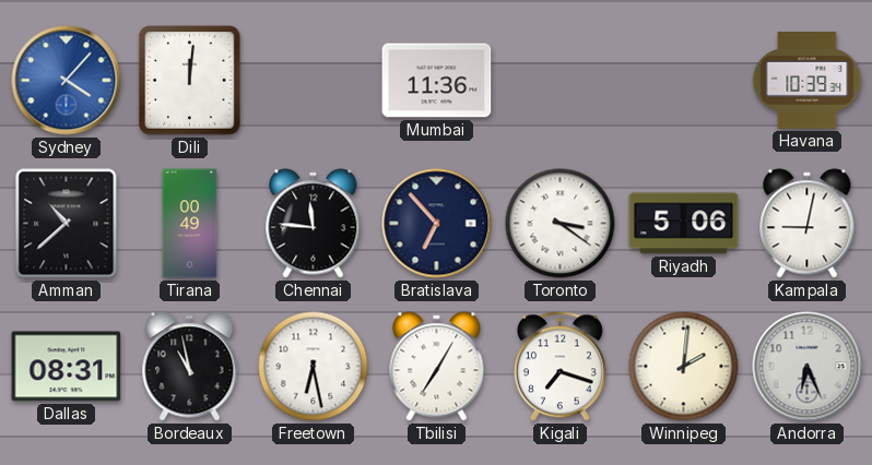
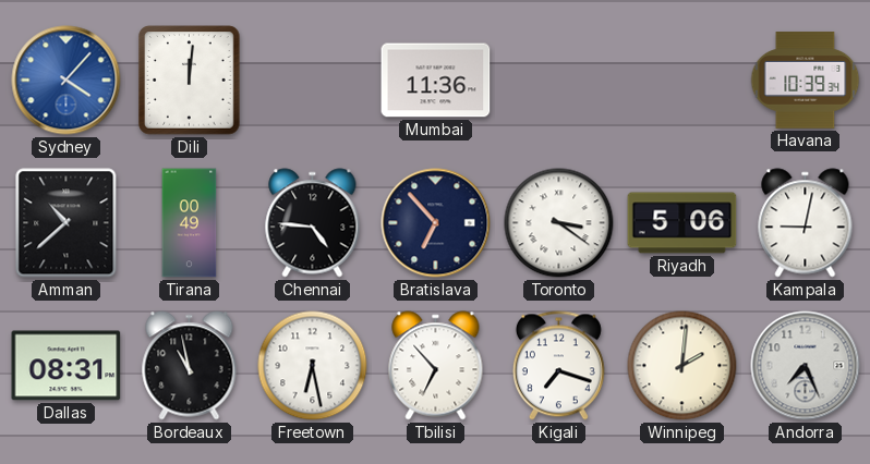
Chennai: 11:46 -> 4:46 (313, 223)
Tbilisi: 7:05 -> 6:53 (436, 366)
Andorra: 6:26 -> 7:26 (806, 366)
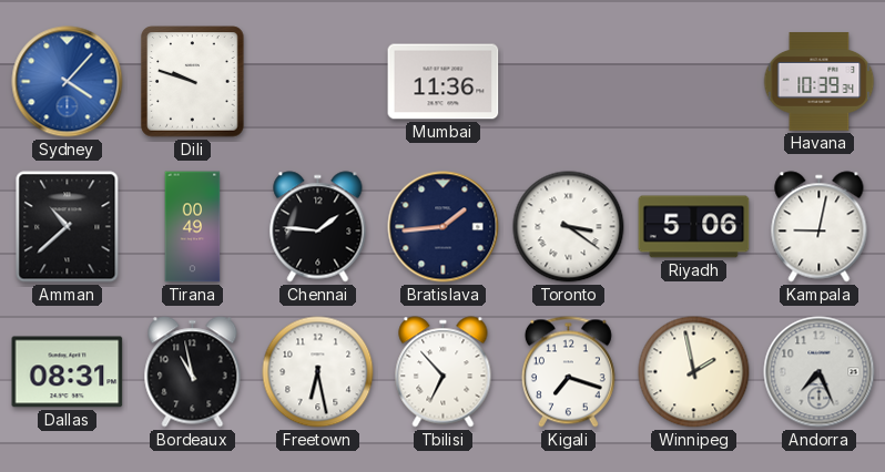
Dili: 12:01 -> 9:48 (193, 82)
Chennai: 4:46 -> 1:46 (318, 227)
Bratislava: 6:53 -> 1:44 (444, 227)
Winnipeg: 2:01 -> 1:58 (694, 372)
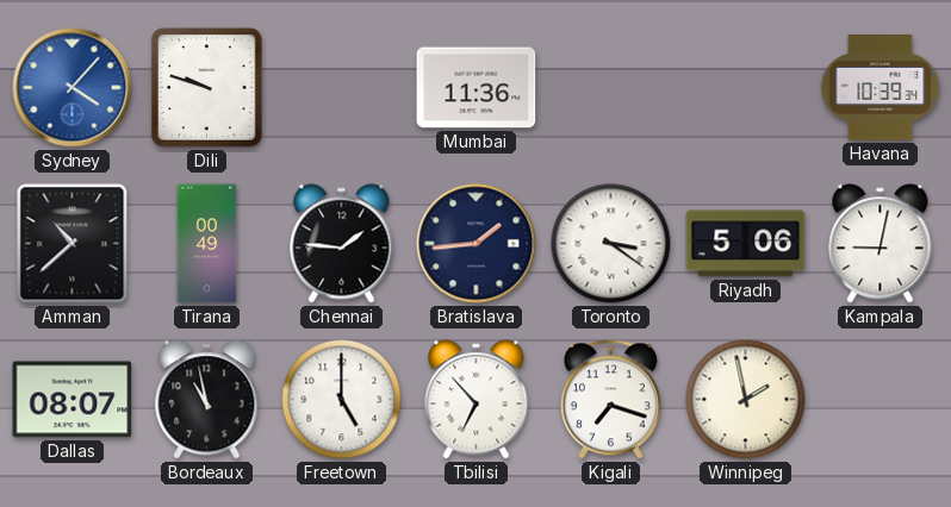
Dallas: 08:31 -> 08:07 (73, 400)
Freetown: 6:28 -> 5:00 (342, 400)
Andorra: 7:26 -> none (820, 372)
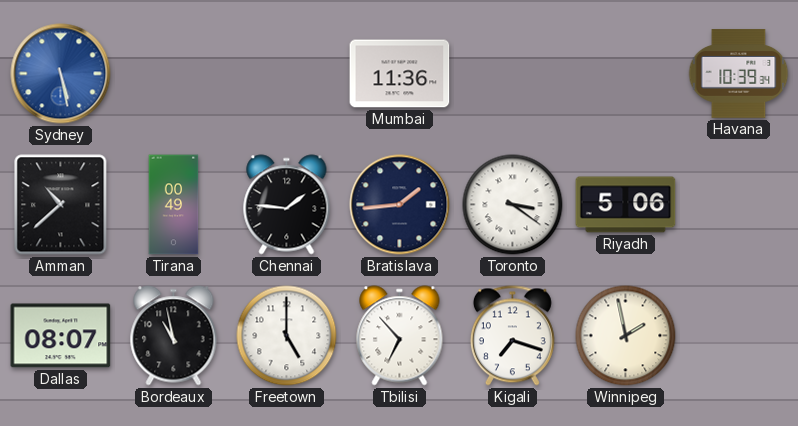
Sydney: 4:07 -> 5:28 (61, 74)
Dili: 9:48 -> none (207, 88)
Kampala: 9:02 -> none (881, 244)
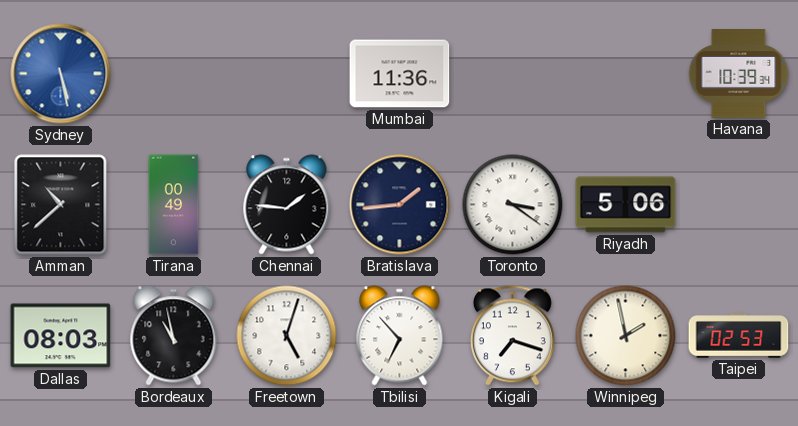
Dallas: 08:07 -> 08:03 (61, 336)
Freetown: 5:00 -> 5:03 (287, 336)
Taipei: none -> 02:53 (739, 336)
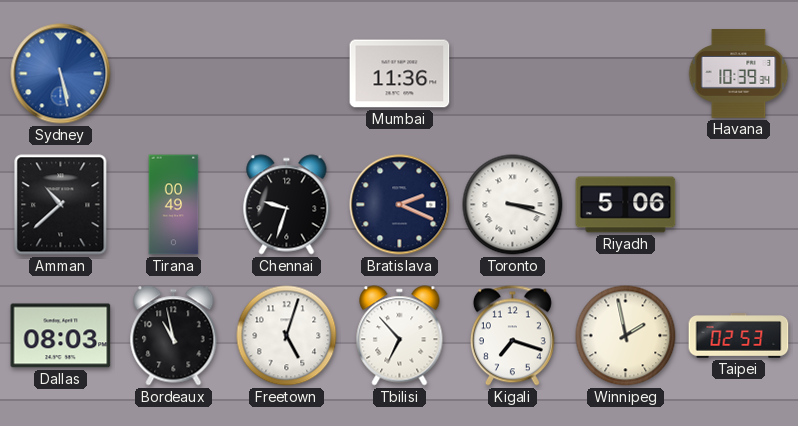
Chennai: 1:46 -> 9:33 (287, 205)
Bratislava: 1:44 -> 2:19 (400, 205)
Toronto: 3:21 -> 3:18 (513, 205)
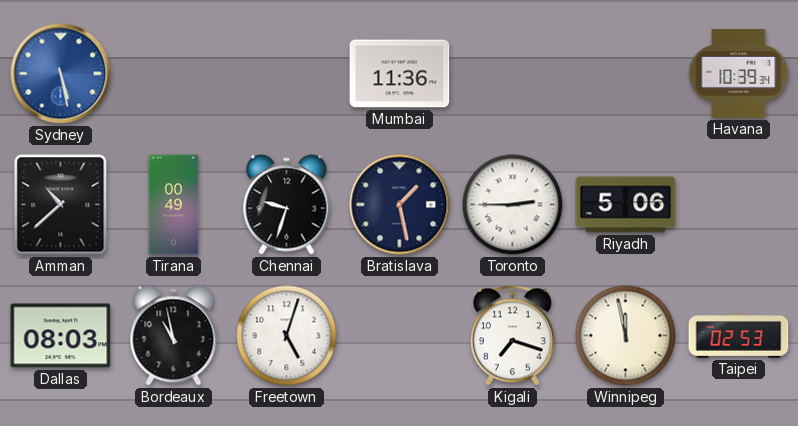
Bratislava: 2:19 -> 1:28 (400, 205)
Toronto: 3:18 -> 2:45 (513, 205)
Tbilisi: 6:53 -> none (400, 336)
Winnipeg: 1:58 -> 11:58 (626, 336)
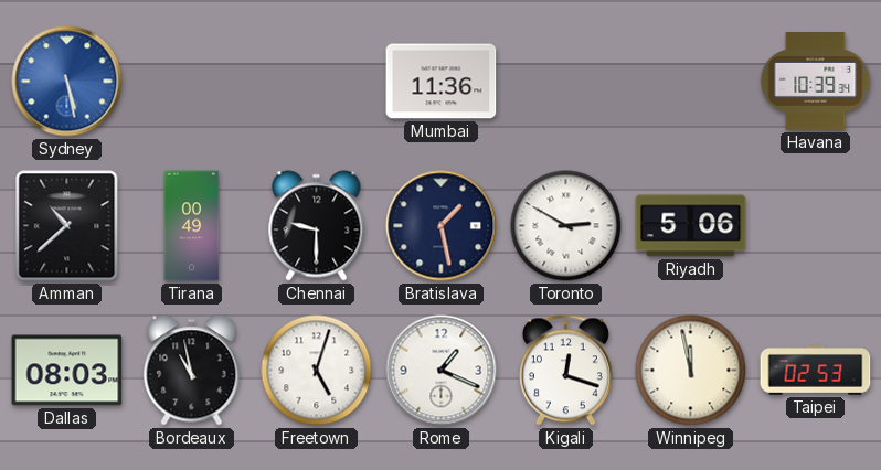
Chennai: 9:33 -> 9:30 (317, 226)
Toronto: 2:45 -> 2:50 (566, 226)
Rome: none -> 1:19 (442, 371)
Kigali: 7:18 -> 12:18 (565, 371)
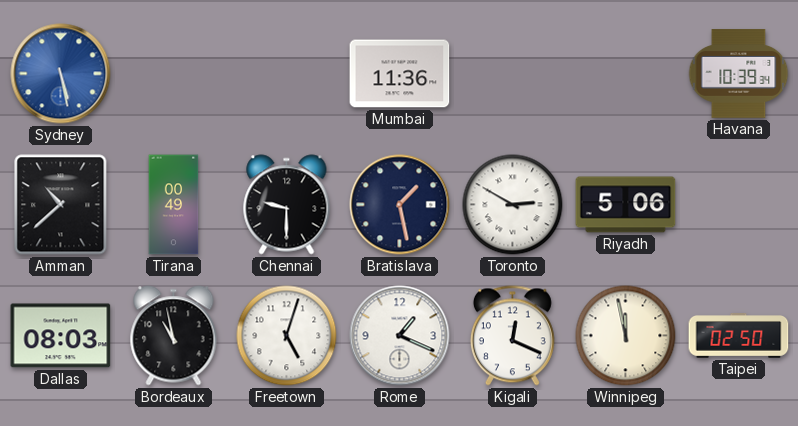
Kigali: 12:18 -> 12:19 (512, 336)
Taipei: 02:53 -> 02:50 (739, 336)
